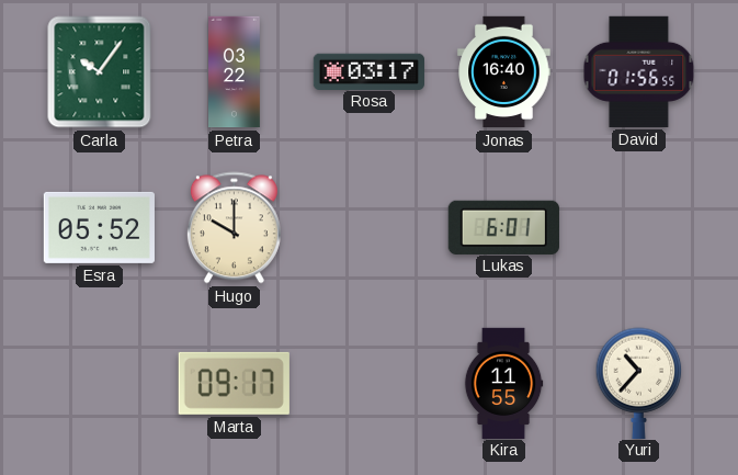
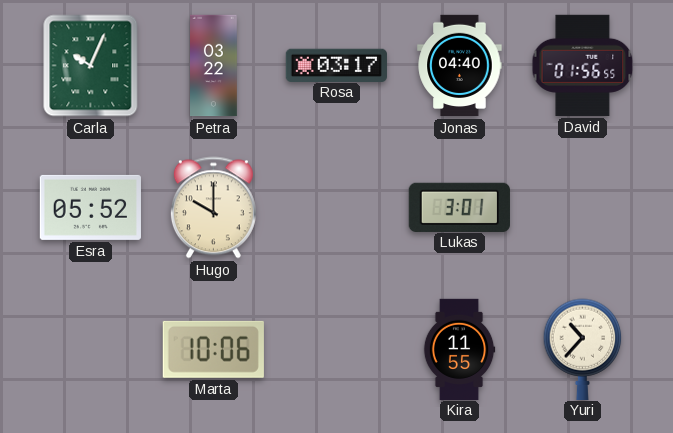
Carla: 10:06 -> 10:04 (91, 66)
Jonas: 16:40 -> 04:40 (460, 66)
Lukas: 6:01 -> 3:01 (459, 207)
Marta: 09:17 -> 10:06 (213, 349)
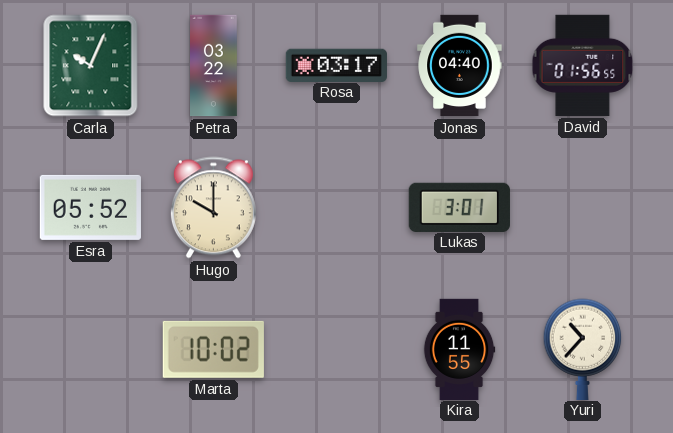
Marta: 10:06 -> 10:02 (213, 349)
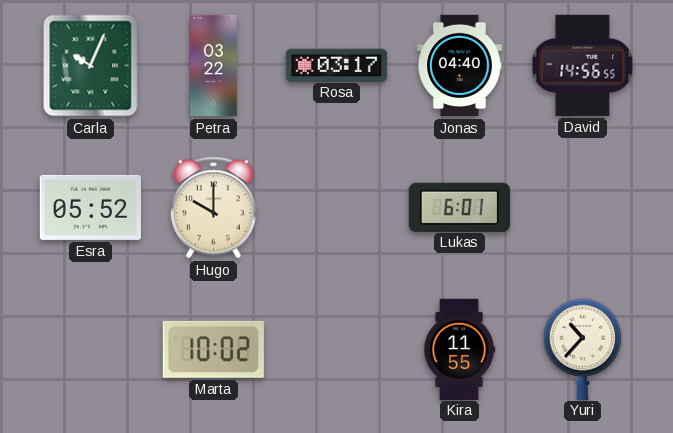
David: 01:56 -> 14:56 (583, 65)
Lukas: 3:01 -> 6:01 (459, 207)
